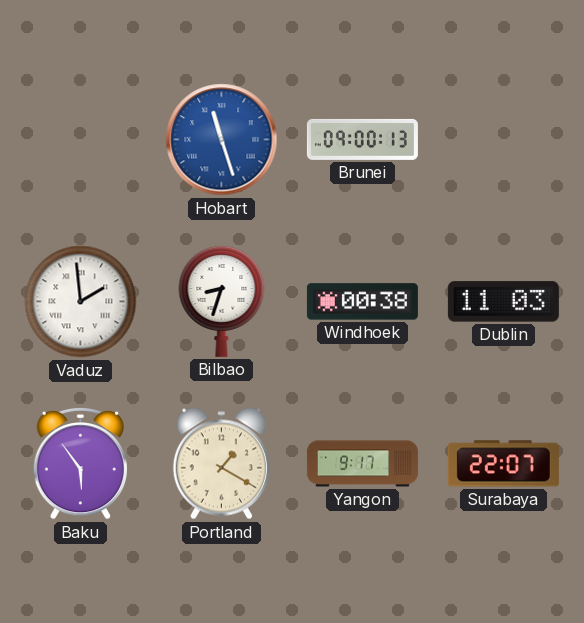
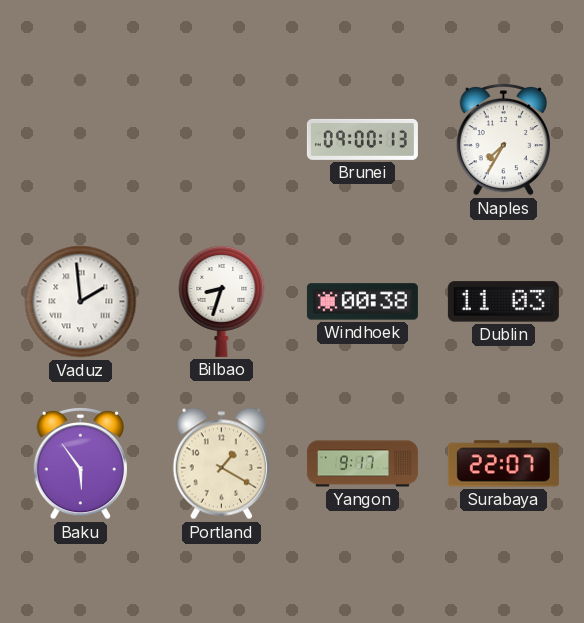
Hobart: 11:27 -> none (222, 140)
Naples: none -> 7:35 (503, 139)
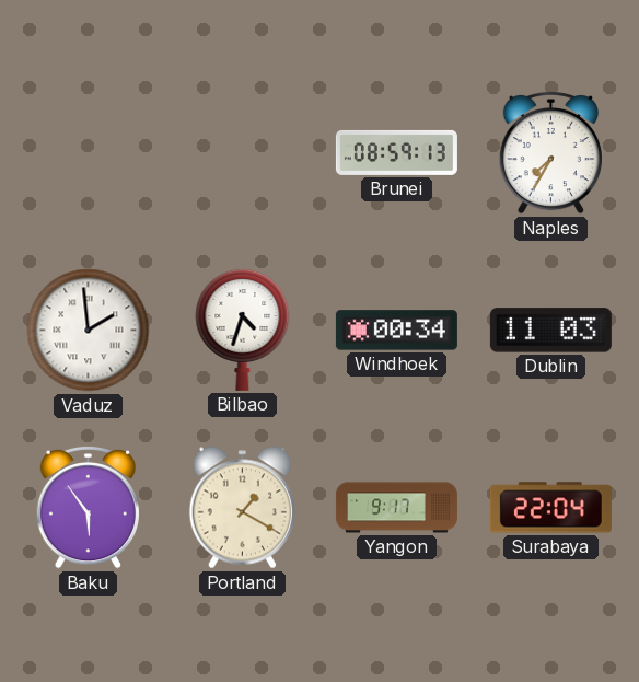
Brunei: 09:00 -> 08:59 (396, 152)
Bilbao: 8:33 -> 4:33 (243, 330)
Windhoek: 00:38 -> 00:34 (396, 331)
Surabaya: 22:07 -> 22:04 (550, 508)
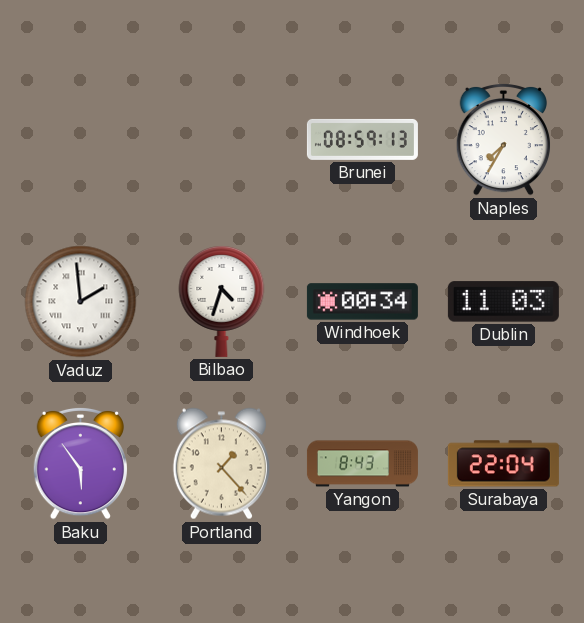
Portland: 1:20 -> 1:23 (221, 464)
Yangon: 9:17 -> 8:43 (362, 464)
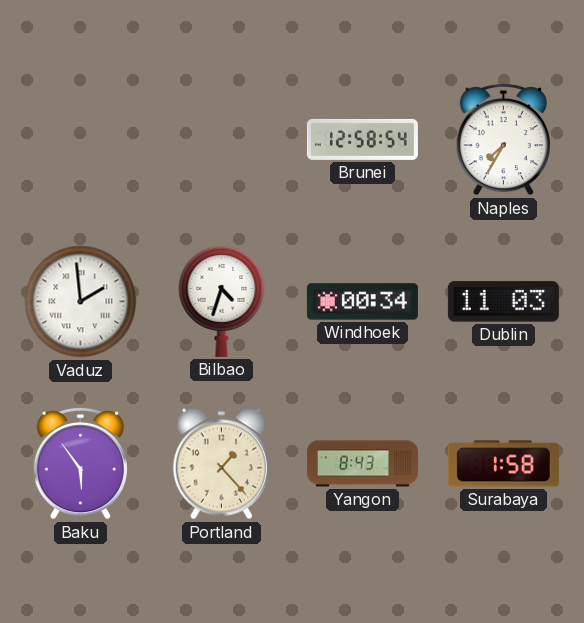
Brunei: 08:59 -> 12:58 (362, 139)
Surabaya: 22:04 -> 1:58 (503, 464)
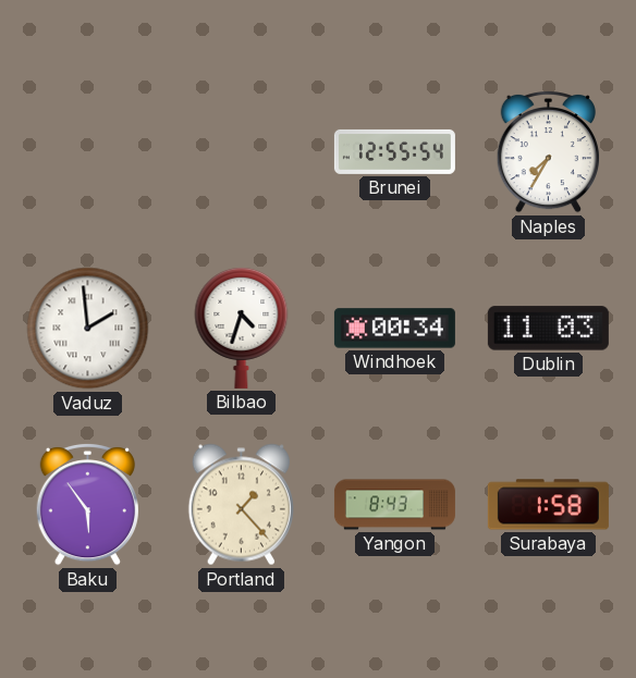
Brunei: 12:58 -> 12:55 (394, 151)
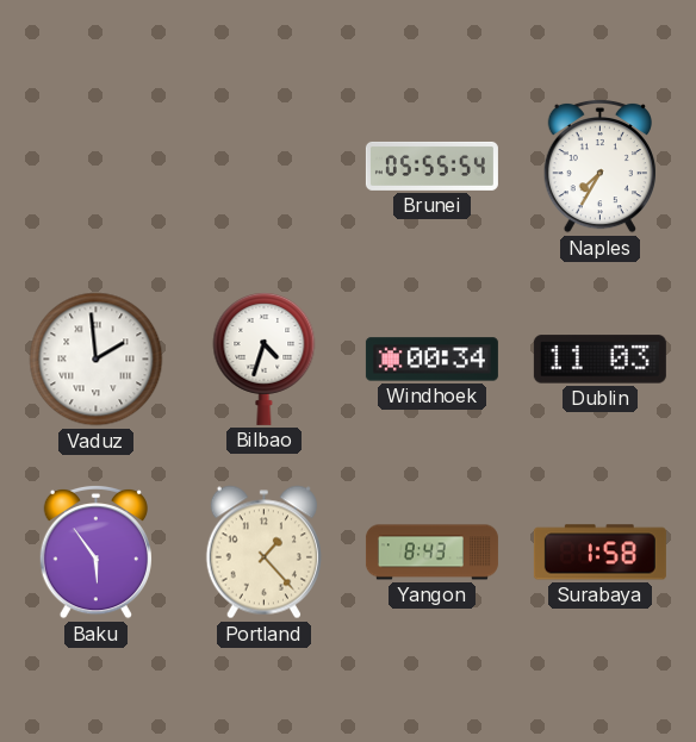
Brunei: 12:55 -> 05:55 (431, 166)
